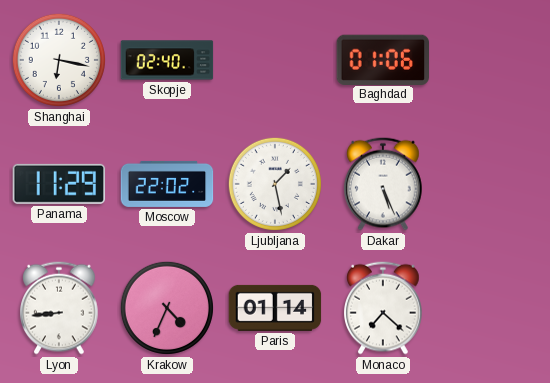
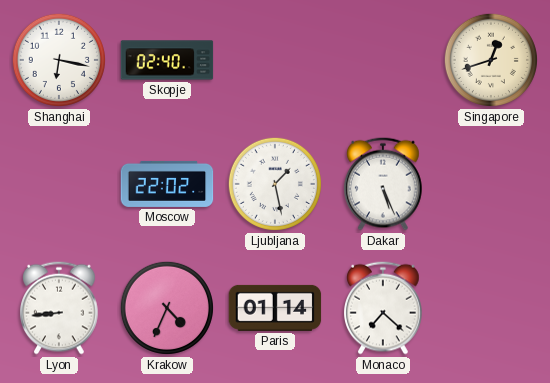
Baghdad: 01:06 -> none (383, 59)
Singapore: none -> 12:42 (491, 60)
Panama: 11:29 -> none (59, 184)
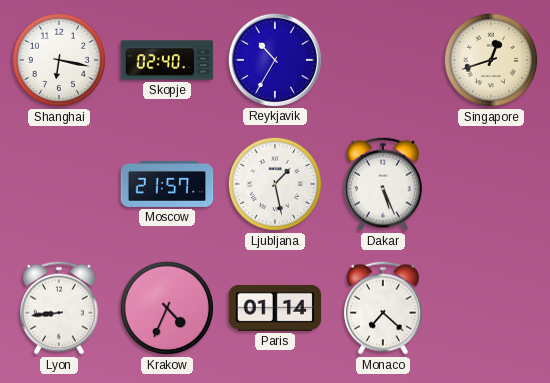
Reykjavik: none -> 10:35 (274, 59)
Moscow: 22:02 -> 21:57 (167, 184)
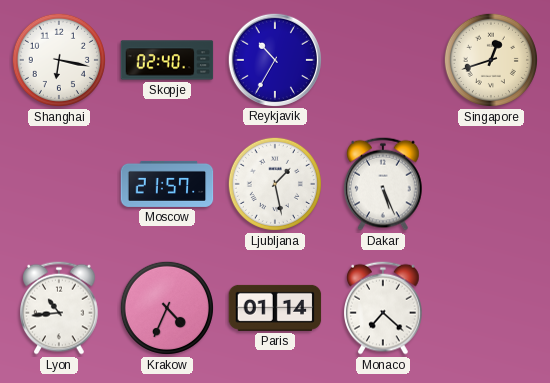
Lyon: 8:44 -> 10:44 (60, 308)
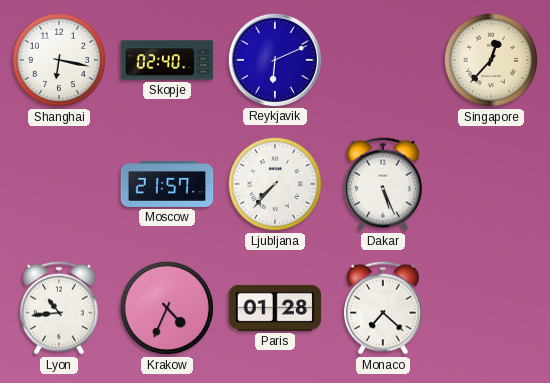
Reykjavik: 10:35 -> 6:11 (274, 59)
Singapore: 12:42 -> 12:37 (491, 60)
Ljubljana: 1:28 -> 7:37 (275, 184)
Paris: 01:14 -> 01:28 (275, 308)
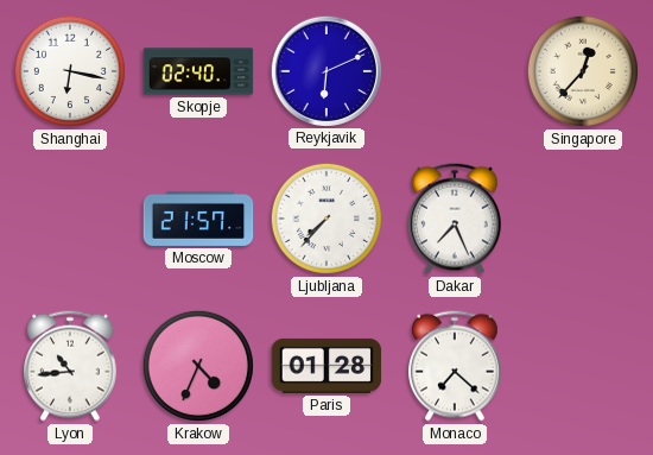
Dakar: 5:26 -> 7:26 (456, 219)
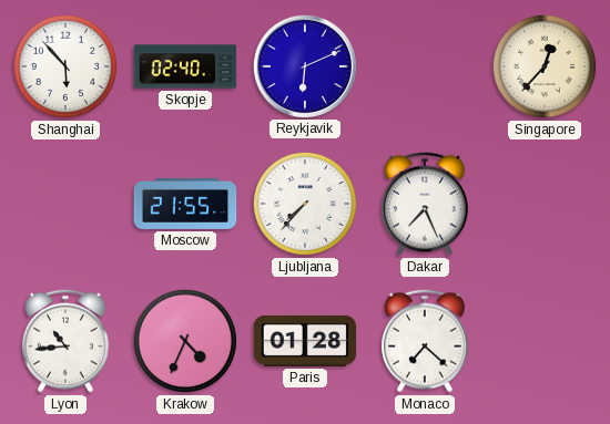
Shanghai: 6:17 -> 5:53 (65, 66)
Moscow: 21:57 -> 21:55 (185, 204)
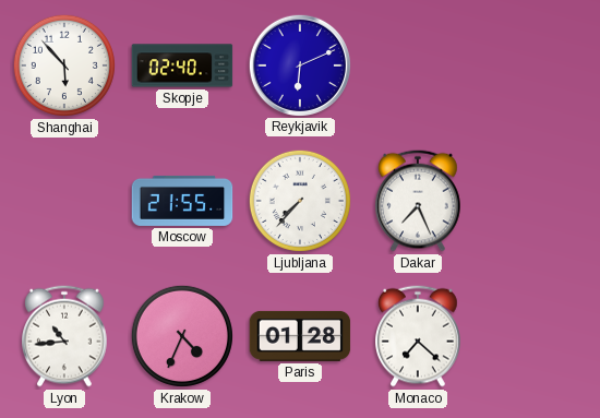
Singapore: 12:37 -> none (545, 66)
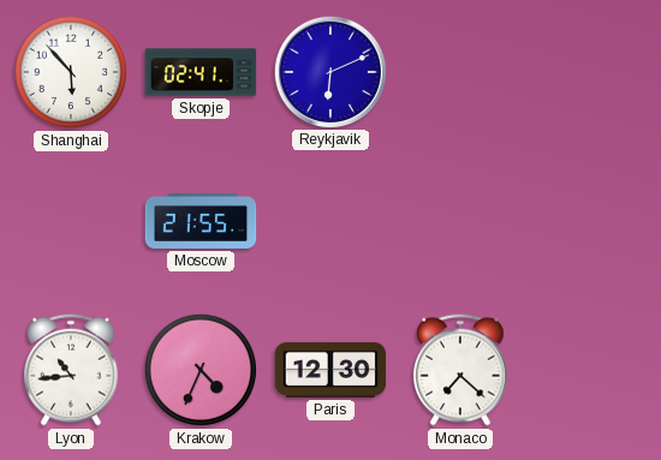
Skopje: 02:40 -> 02:41 (201, 72)
Ljubljana: 7:37 -> none (300, 201)
Dakar: 7:26 -> none (419, 201)
Paris: 01:28 -> 12:30 (330, 370)
